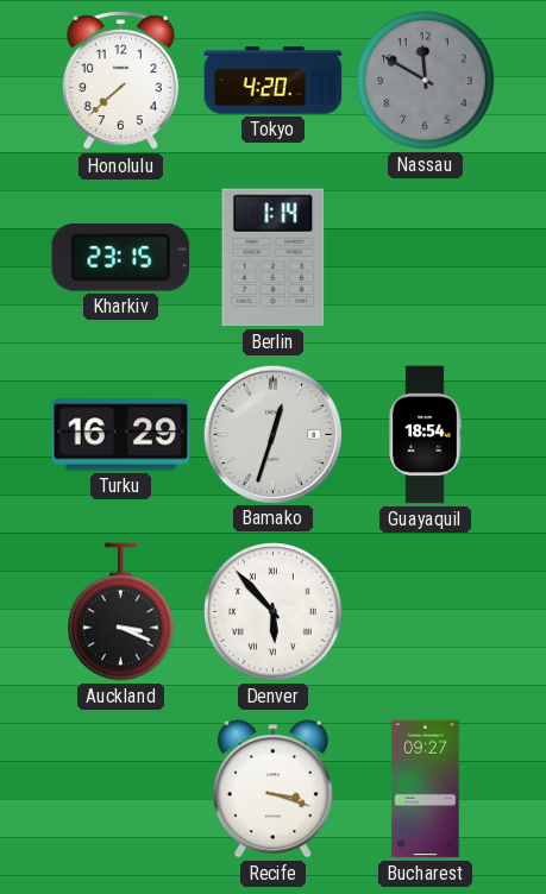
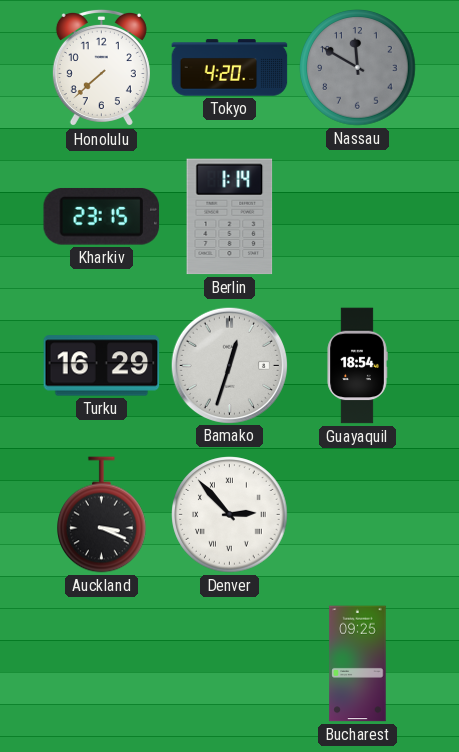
Denver: 5:53 -> 2:53 (230, 515)
Recife: 3:18 -> none (272, 789)
Bucharest: 09:27 -> 09:25 (358, 664)
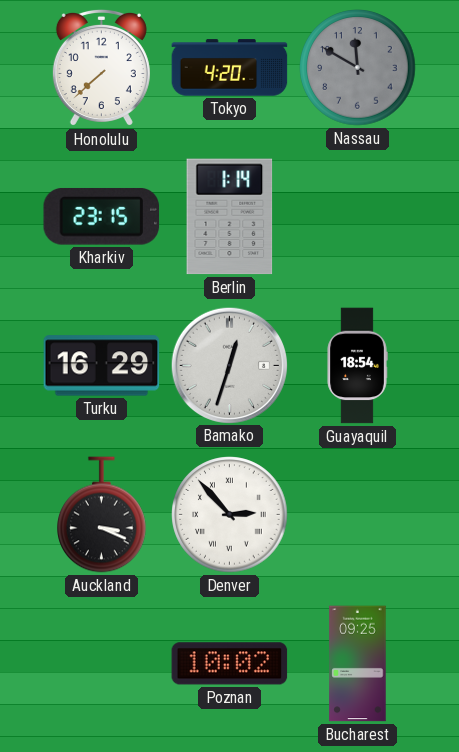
Poznan: none -> 10:02 (230, 664)
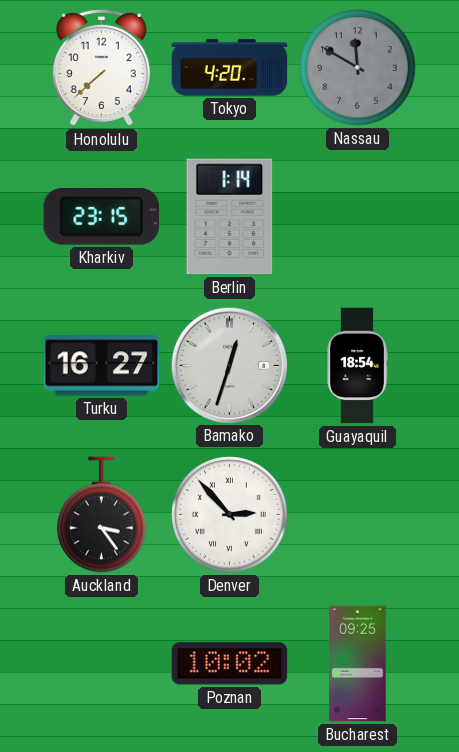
Turku: 16:29 -> 16:27 (102, 366)
Auckland: 3:19 -> 3:24 (102, 515)
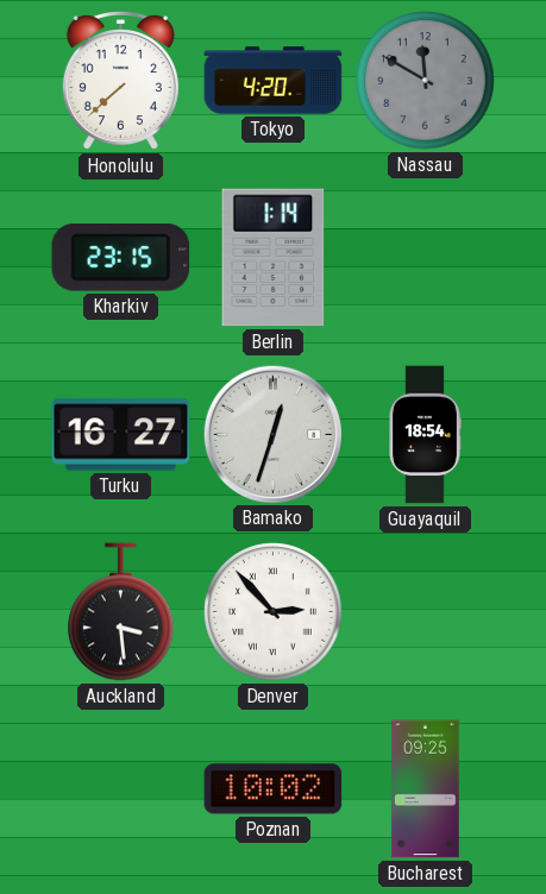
Auckland: 3:24 -> 3:29 (121, 612)
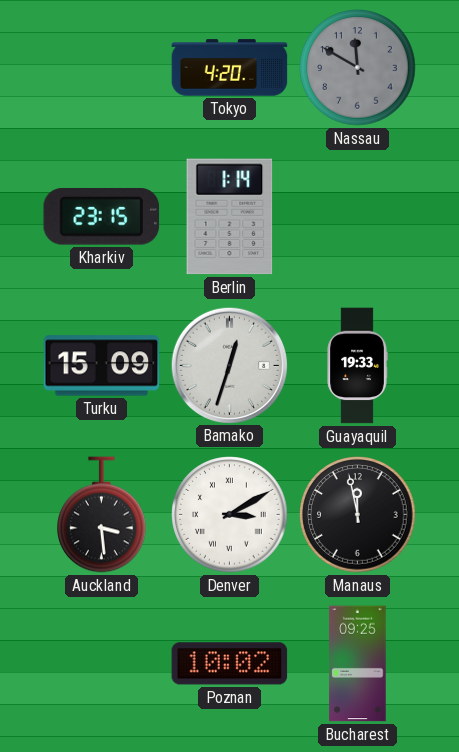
Honolulu: 7:38 -> none (120, 81)
Turku: 16:27 -> 15:09 (102, 366)
Guayaquil: 18:54 -> 19:33 (357, 366)
Denver: 2:53 -> 3:10 (230, 515)
Manaus: none -> 11:58 (358, 515)
